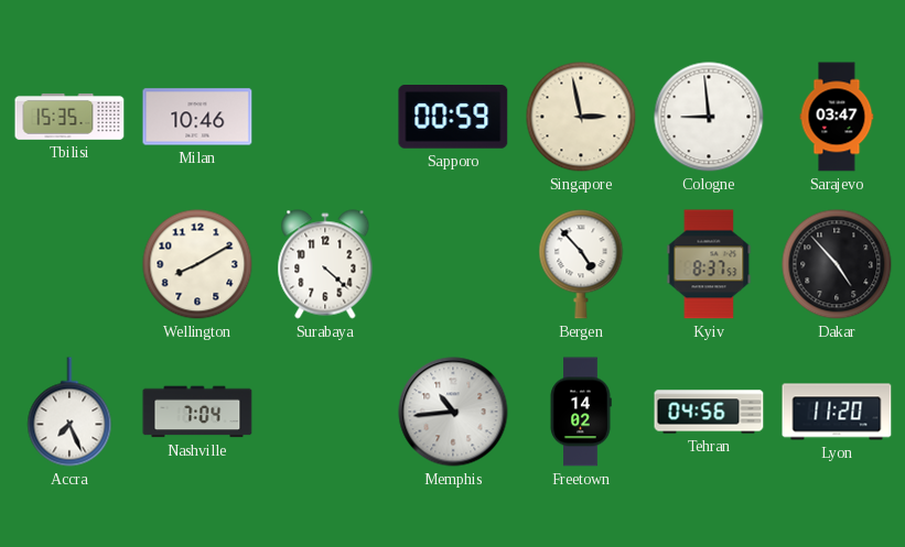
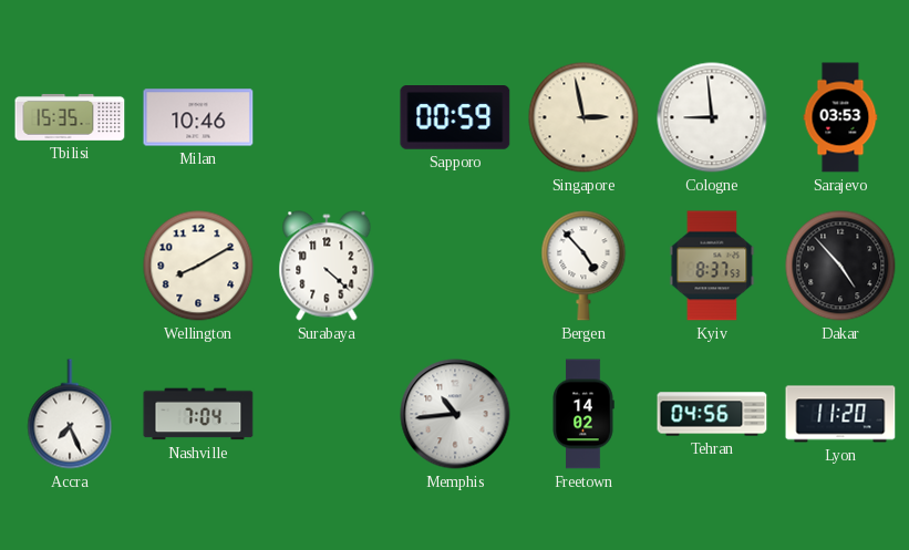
Sarajevo: 03:47 -> 03:53 (840, 117)
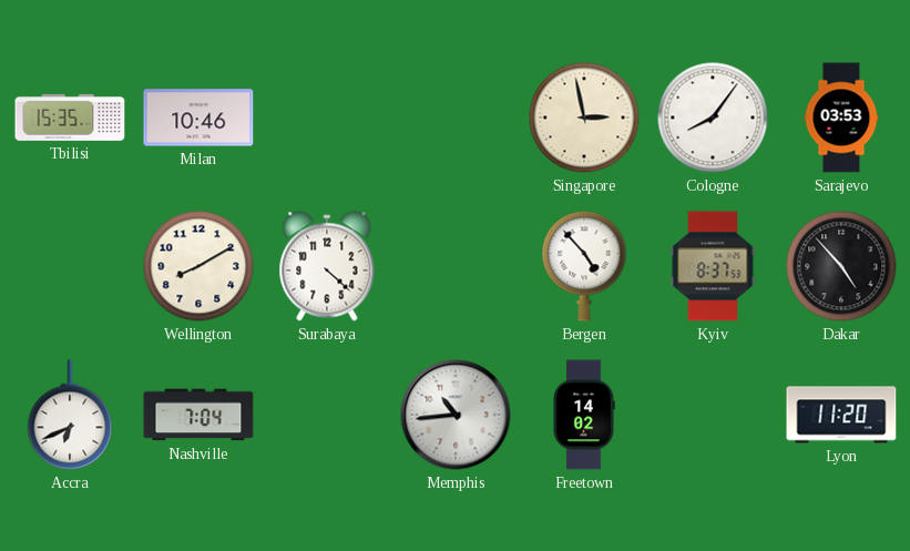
Sapporo: 00:59 -> none (455, 118)
Cologne: 8:59 -> 8:06 (713, 118)
Accra: 7:26 -> 6:41 (70, 415)
Tehran: 04:56 -> none (712, 414)
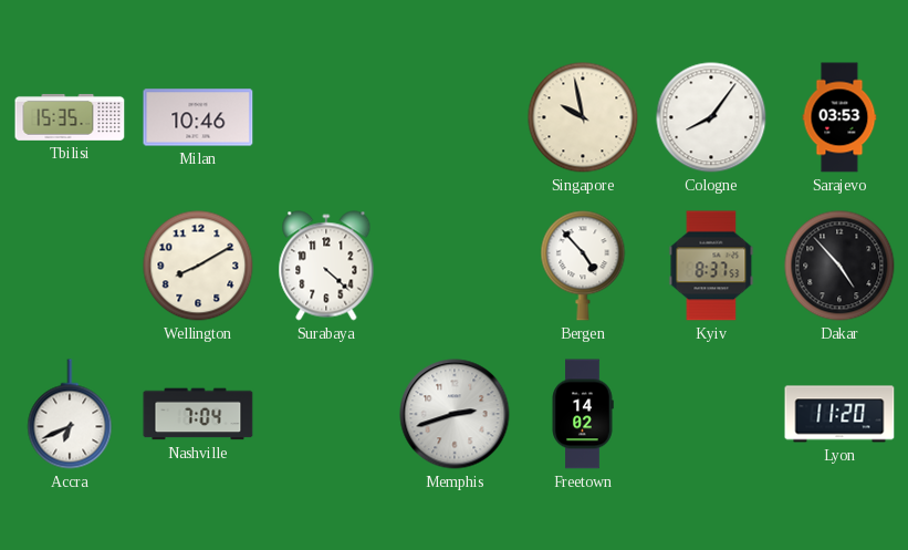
Singapore: 2:58 -> 9:58 (583, 117)
Memphis: 10:44 -> 2:42 (455, 414)
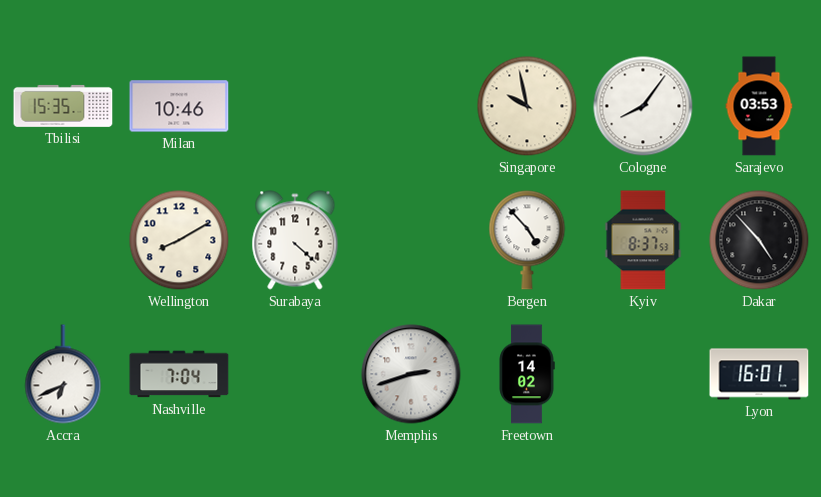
Lyon: 11:20 -> 16:01 (759, 374)
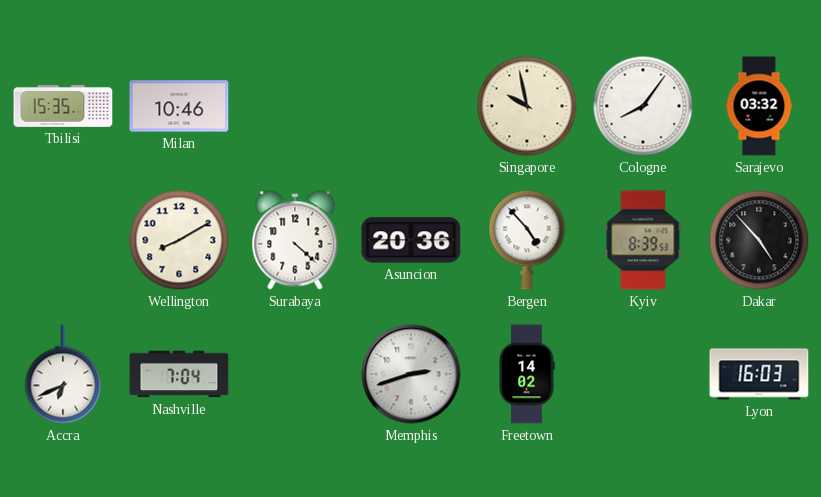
Sarajevo: 03:53 -> 03:32 (759, 106)
Asuncion: none -> 20:36 (411, 240)
Kyiv: 8:37 -> 8:39 (643, 240)
Lyon: 16:01 -> 16:03 (759, 374)
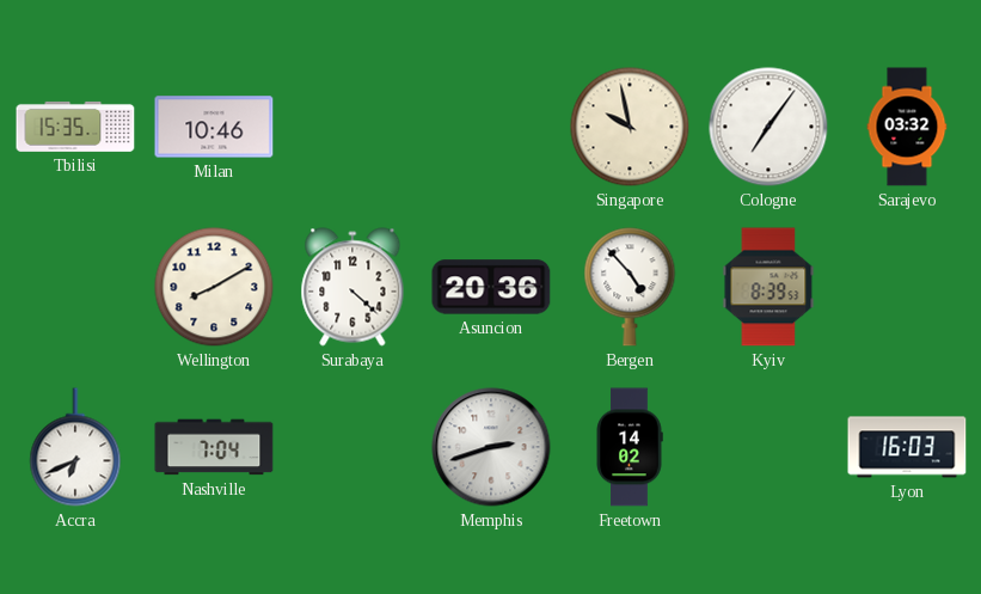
Cologne: 8:06 -> 7:06 (768, 127)
Dakar: 4:53 -> none (759, 240)
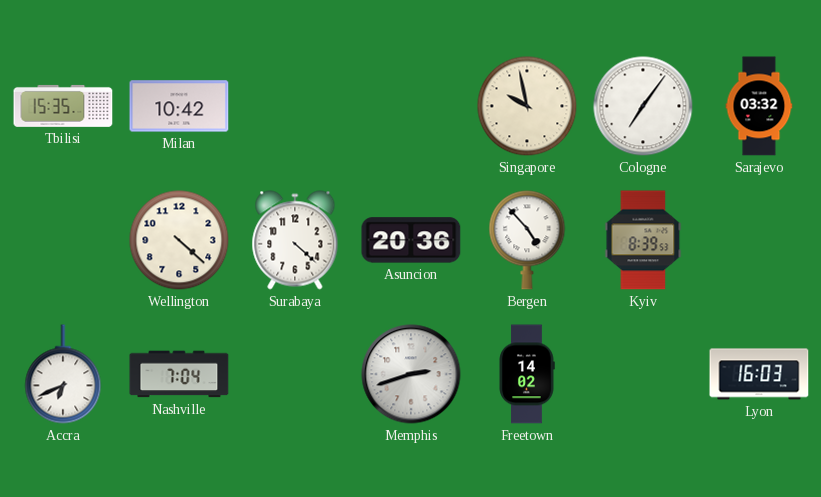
Milan: 10:46 -> 10:42 (179, 106)
Wellington: 8:10 -> 4:22 (179, 240)
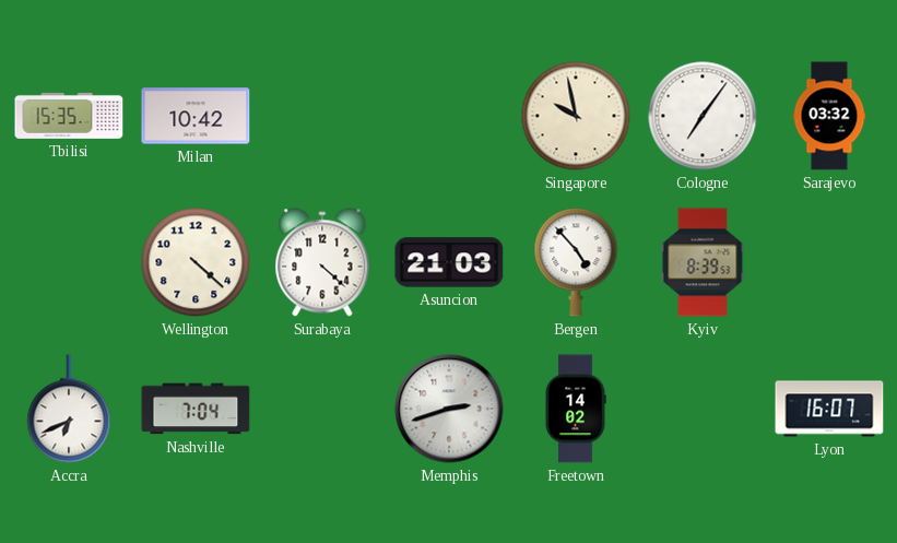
Asuncion: 20:36 -> 21:03 (449, 262)
Lyon: 16:03 -> 16:07 (829, 409)
